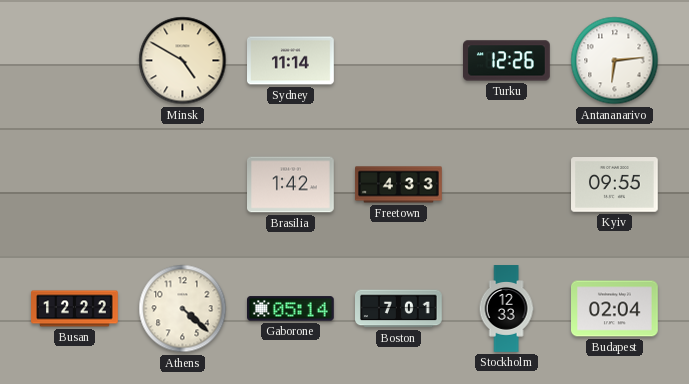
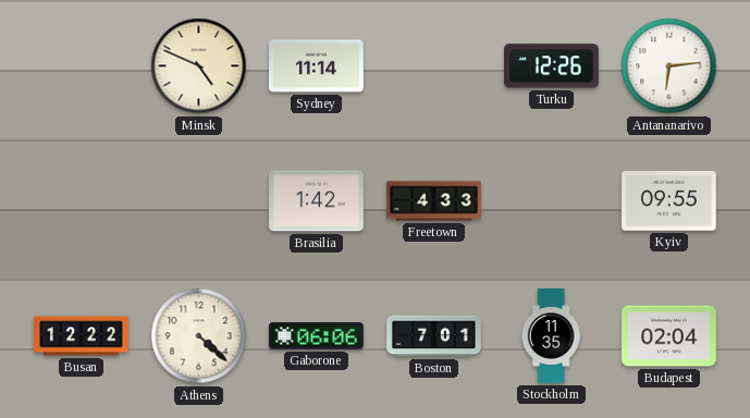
Minsk: 4:50 -> 4:49 (199, 66)
Gaborone: 05:14 -> 06:06 (317, 336)
Stockholm: 12:33 -> 11:35 (551, 336)
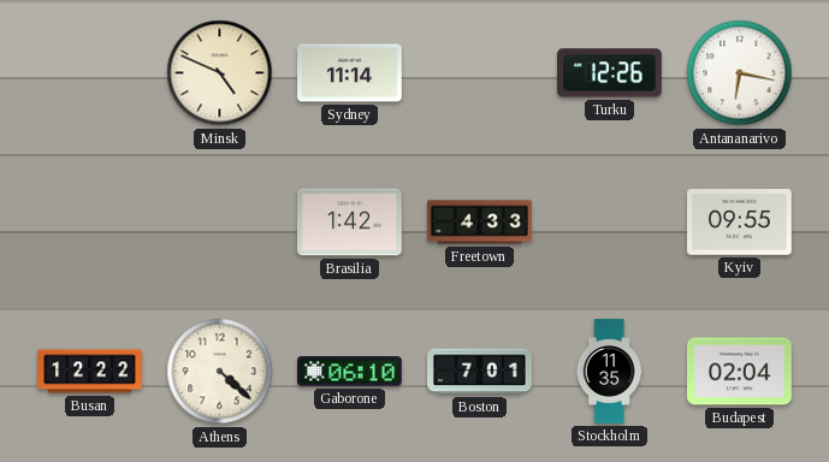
Antananarivo: 6:14 -> 6:17 (740, 73)
Gaborone: 06:06 -> 06:10 (350, 372)
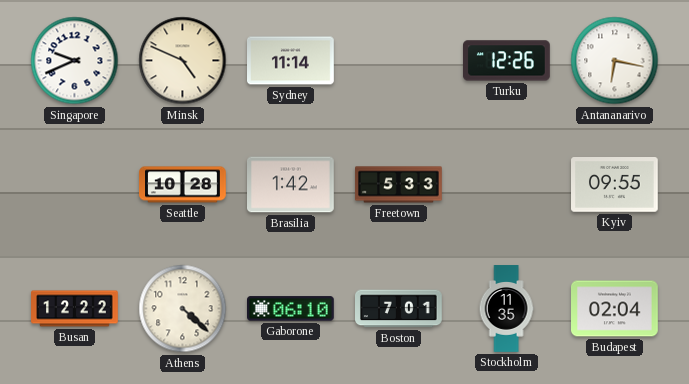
Singapore: none -> 9:41 (75, 61)
Seattle: none -> 10:28 (183, 185)
Freetown: 4:33 -> 5:33 (399, 185)
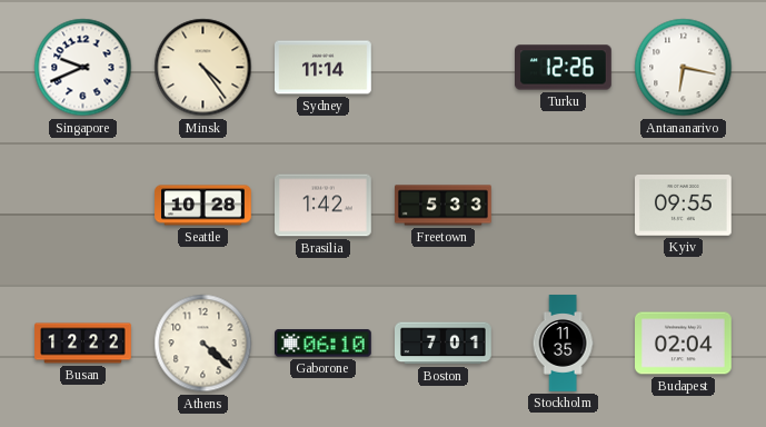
Minsk: 4:49 -> 4:24 (203, 68)
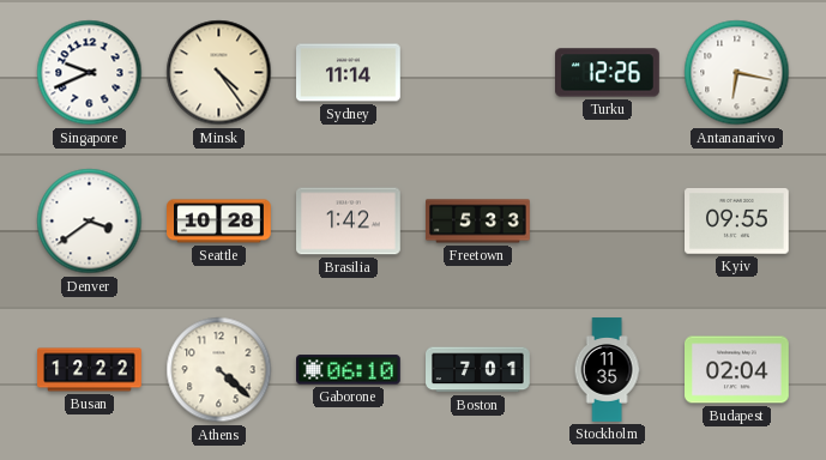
Denver: none -> 3:39 (90, 222)
